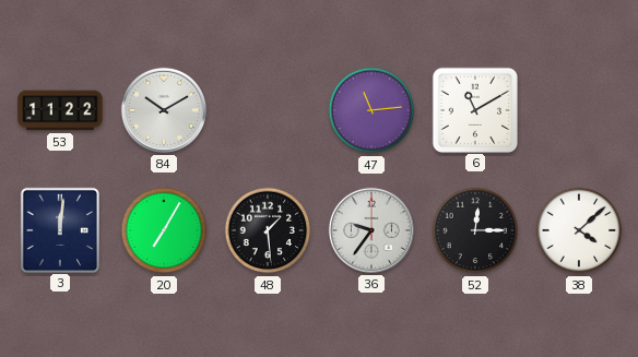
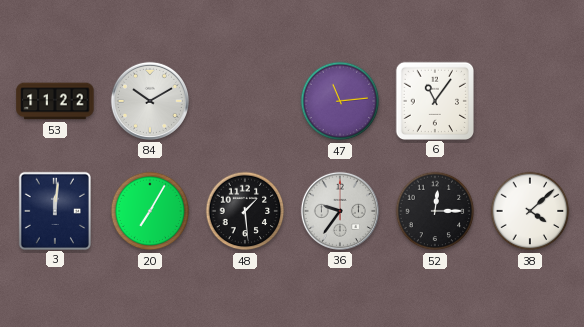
6: 11:10 -> 11:06 (434, 100)
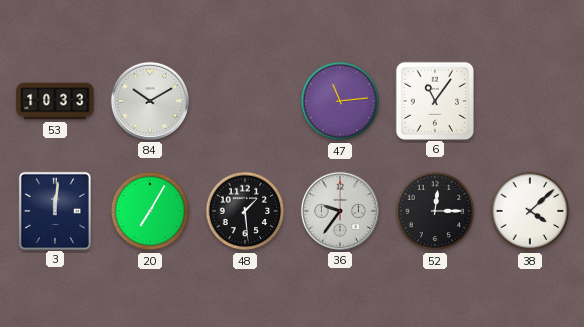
53: 11:22 -> 10:33 (55, 101)
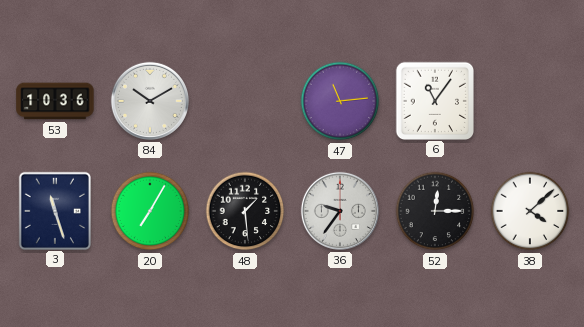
53: 10:33 -> 10:36 (55, 101)
3: 12:01 -> 11:27 (54, 210)
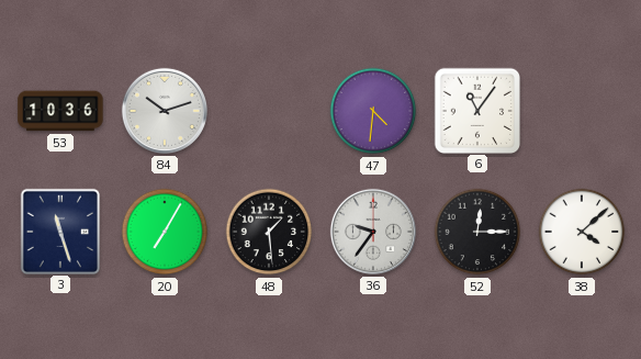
84: 10:10 -> 10:12 (165, 111)
47: 11:14 -> 4:31 (373, 111)
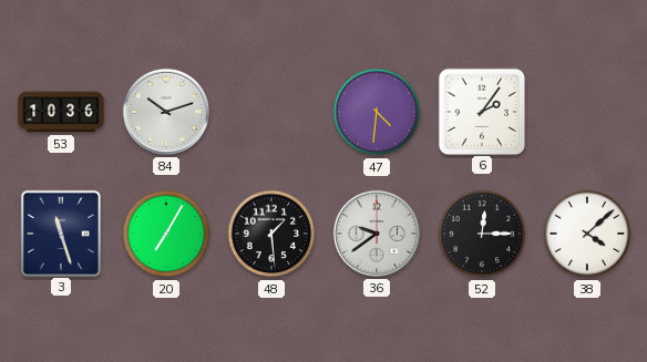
6: 11:06 -> 2:06 (481, 111)
36: 9:36 -> 9:39 (377, 234)
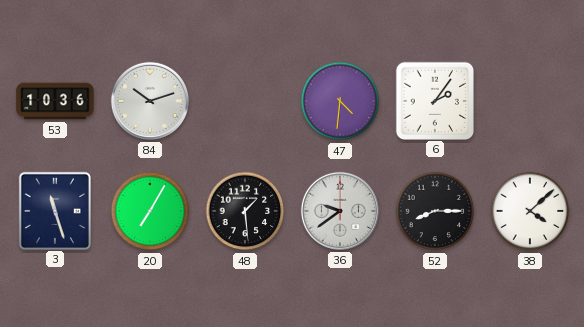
52: 12:15 -> 8:15 (435, 211)
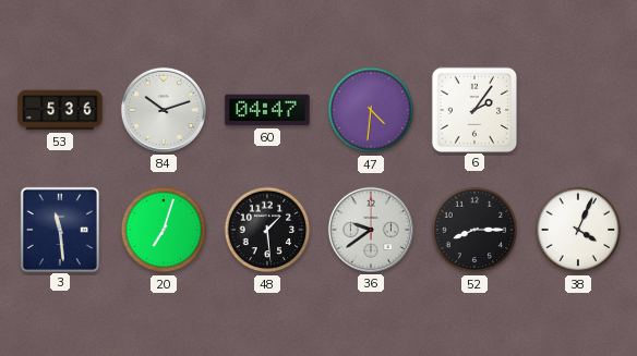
53: 10:36 -> 5:36 (60, 110)
60: none -> 04:47 (267, 110)
3: 11:27 -> 11:29 (59, 229)
20: 7:05 -> 7:03 (164, 230)
38: 4:08 -> 4:04 (578, 230)
